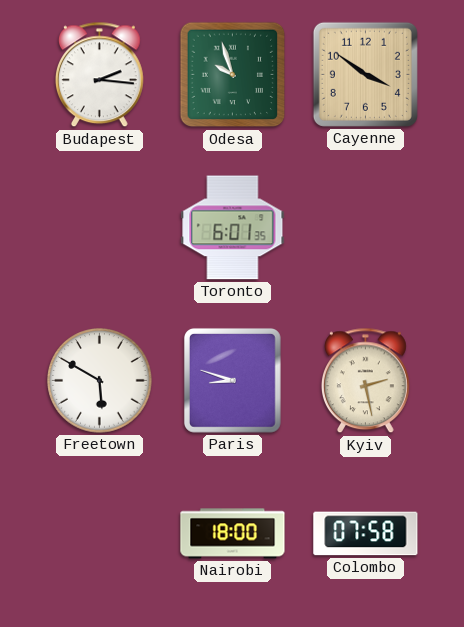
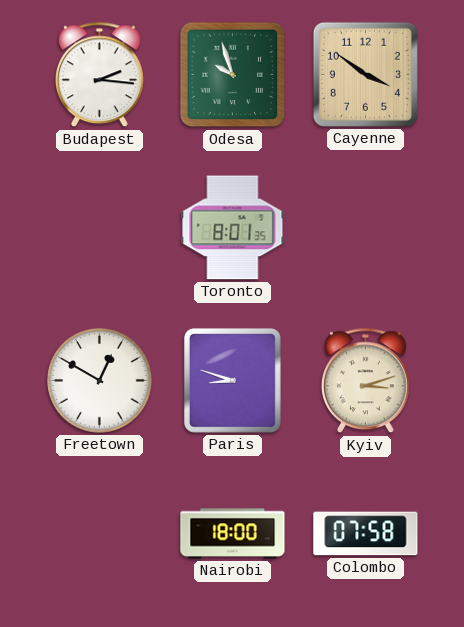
Toronto: 6:01 -> 8:01 (233, 228)
Freetown: 5:50 -> 12:50 (100, 381)
Kyiv: 2:28 -> 3:12 (365, 381)
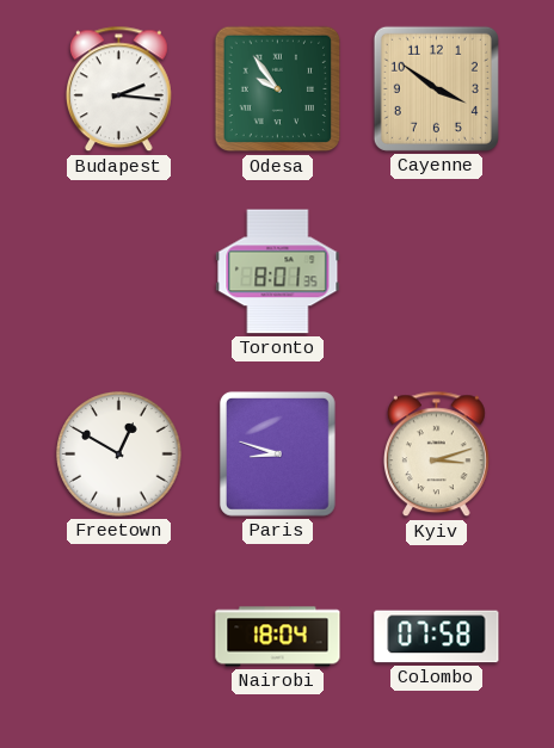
Odesa: 9:57 -> 9:54 (278, 89)
Nairobi: 18:00 -> 18:04 (278, 637)
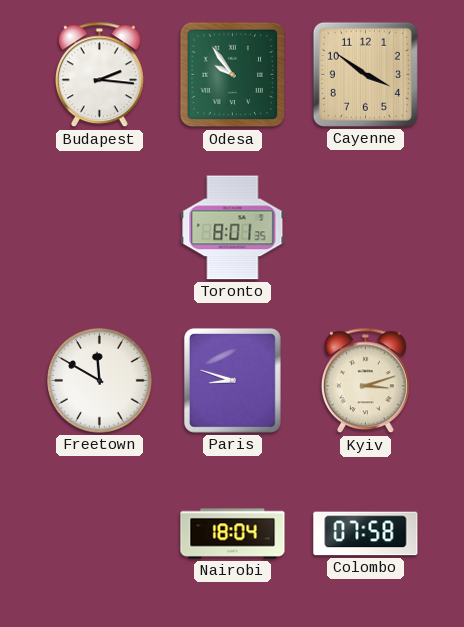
Freetown: 12:50 -> 11:50 (100, 381)
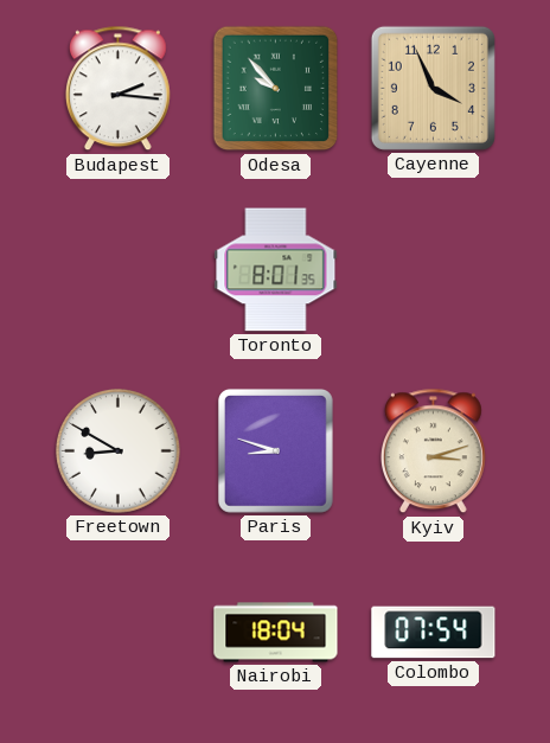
Odesa: 9:54 -> 9:53 (276, 89)
Cayenne: 3:51 -> 3:56 (433, 88)
Freetown: 11:50 -> 8:50 (119, 451)
Colombo: 07:58 -> 07:54 (434, 633)
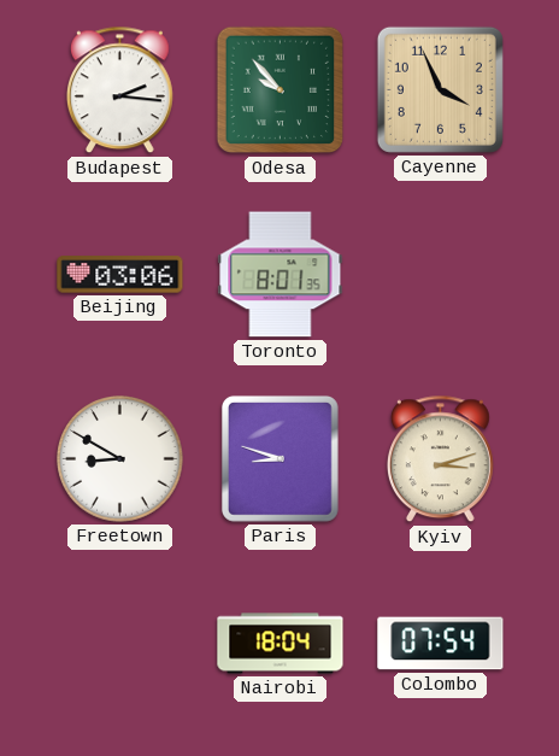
Beijing: none -> 03:06 (120, 275)
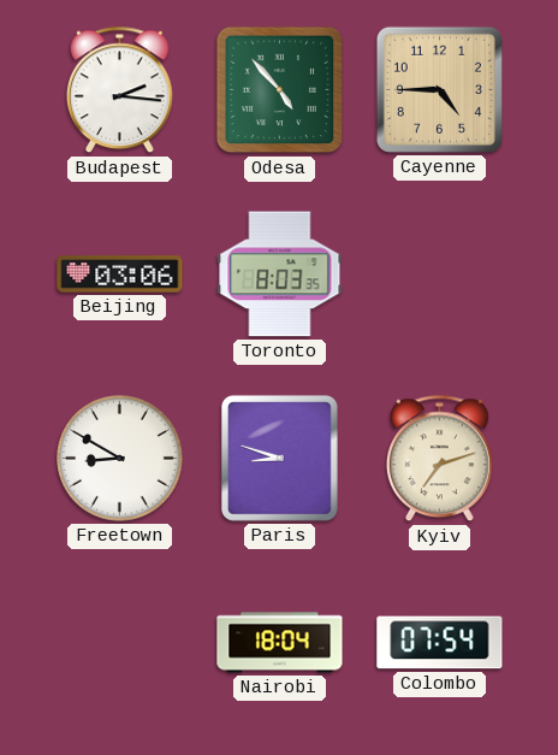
Odesa: 9:53 -> 4:53 (280, 90)
Cayenne: 3:56 -> 4:45 (439, 89)
Toronto: 8:01 -> 8:03 (280, 275)
Kyiv: 3:12 -> 7:12 (439, 459)
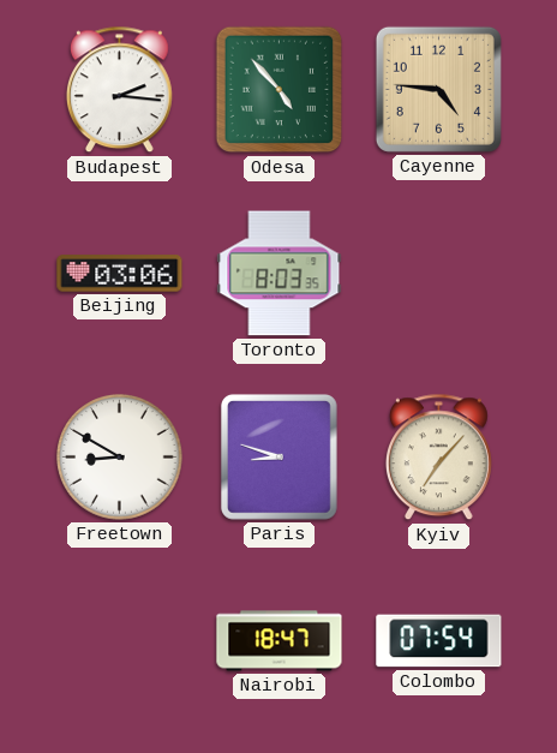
Cayenne: 4:45 -> 4:46 (438, 89)
Kyiv: 7:12 -> 7:07 (438, 458)
Nairobi: 18:04 -> 18:47 (280, 641)
